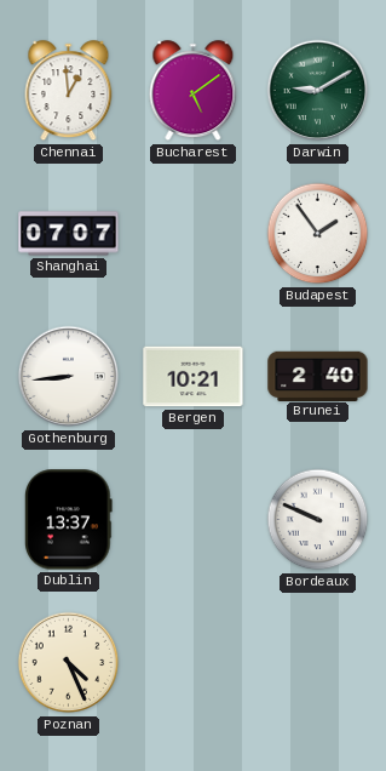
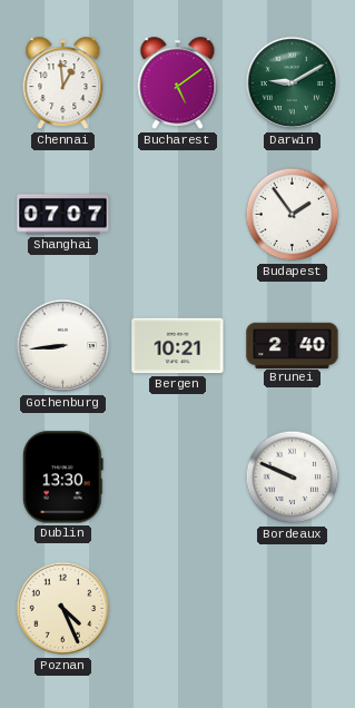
Dublin: 13:37 -> 13:30 (62, 478)
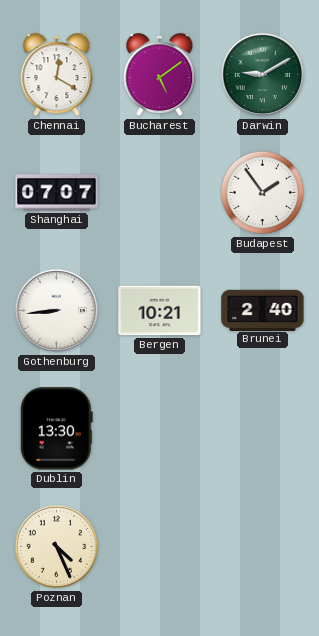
Chennai: 12:59 -> 12:20 (57, 75)
Bordeaux: 9:49 -> none (293, 478)
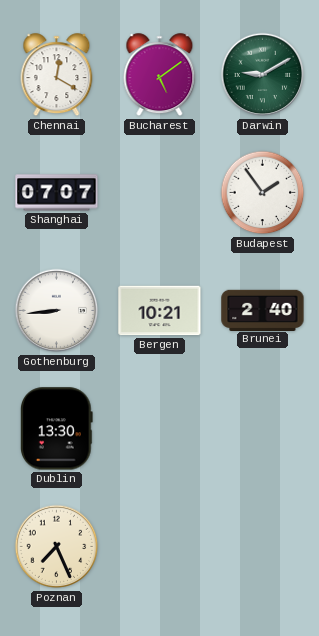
Poznan: 4:26 -> 7:26 (57, 547)
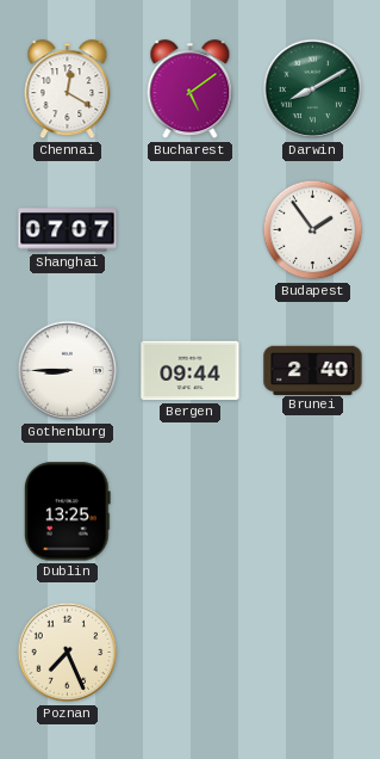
Darwin: 9:10 -> 8:10 (313, 90)
Gothenburg: 8:44 -> 8:45 (68, 371)
Bergen: 10:21 -> 09:44 (191, 371)
Dublin: 13:30 -> 13:25 (67, 512)
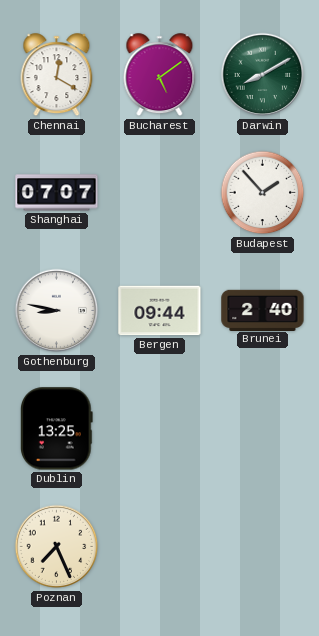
Budapest: 1:54 -> 1:53 (263, 193)
Gothenburg: 8:45 -> 8:47 (57, 311)
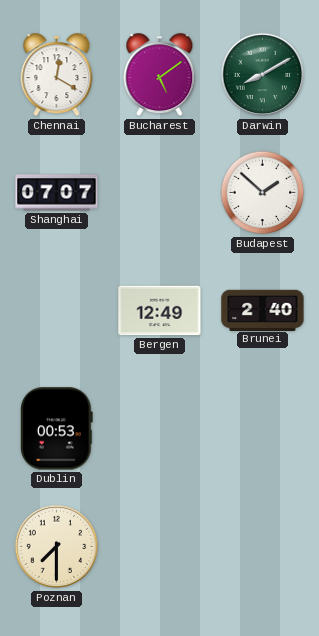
Budapest: 1:53 -> 1:52 (263, 193)
Gothenburg: 8:47 -> none (57, 311)
Bergen: 09:44 -> 12:49 (160, 311)
Dublin: 13:25 -> 00:53 (56, 429)
Poznan: 7:26 -> 7:30 (57, 547)
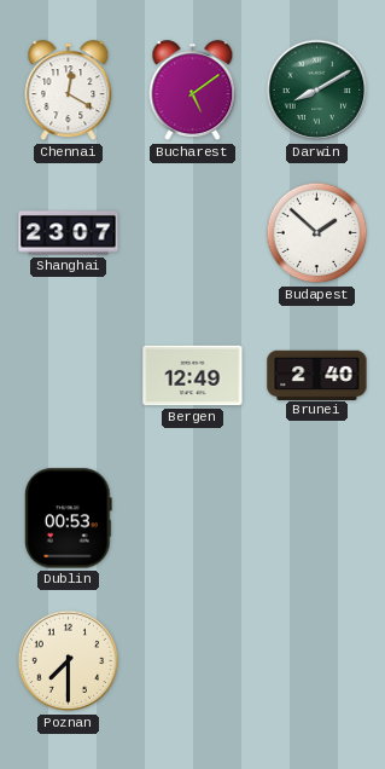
Shanghai: 07:07 -> 23:07 (69, 233)
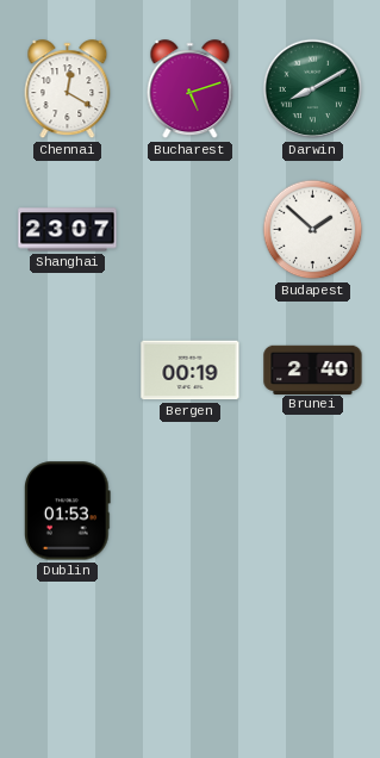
Bucharest: 5:09 -> 5:12 (191, 89)
Bergen: 12:49 -> 00:19 (191, 371)
Dublin: 00:53 -> 01:53 (67, 511)
Poznan: 7:30 -> none (69, 661)
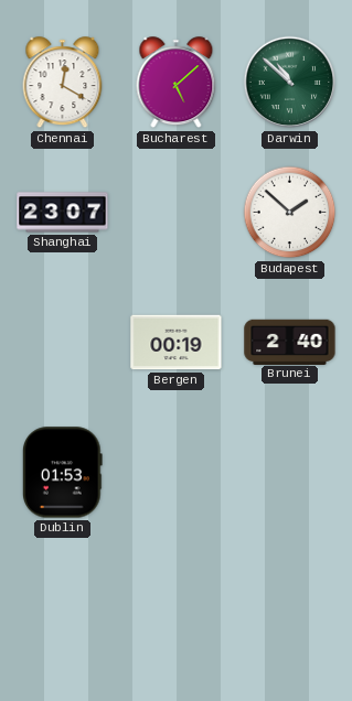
Bucharest: 5:12 -> 5:08 (177, 83)
Darwin: 8:10 -> 10:52 (290, 83)
